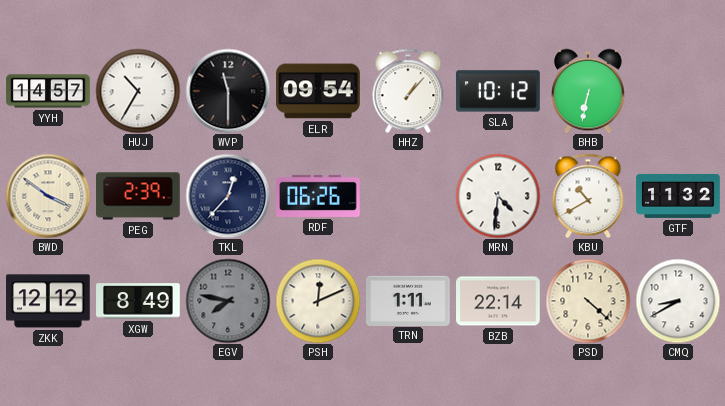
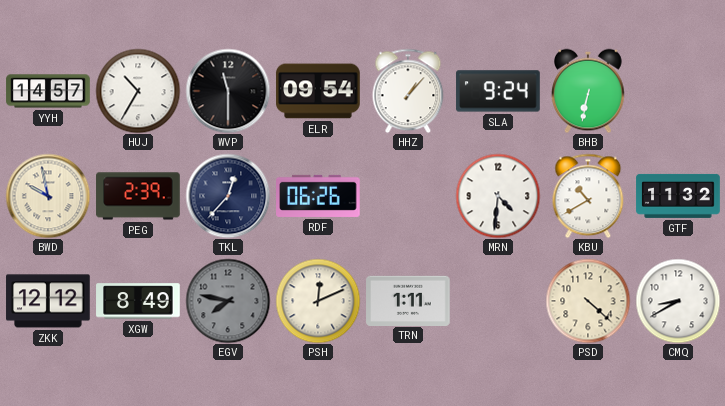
SLA: 10:12 -> 9:24 (498, 91)
BWD: 3:51 -> 9:58 (48, 196)
BZB: 22:14 -> none (498, 301)
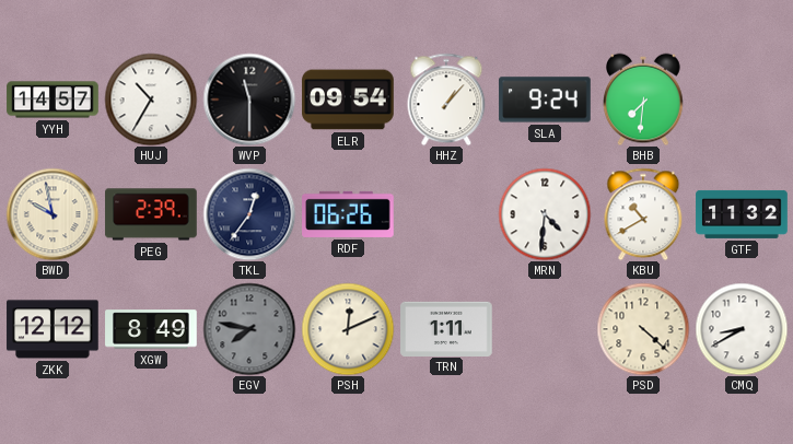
BHB: 6:32 -> 7:31 (644, 100)
TKL: 12:37 -> 12:36 (249, 214)
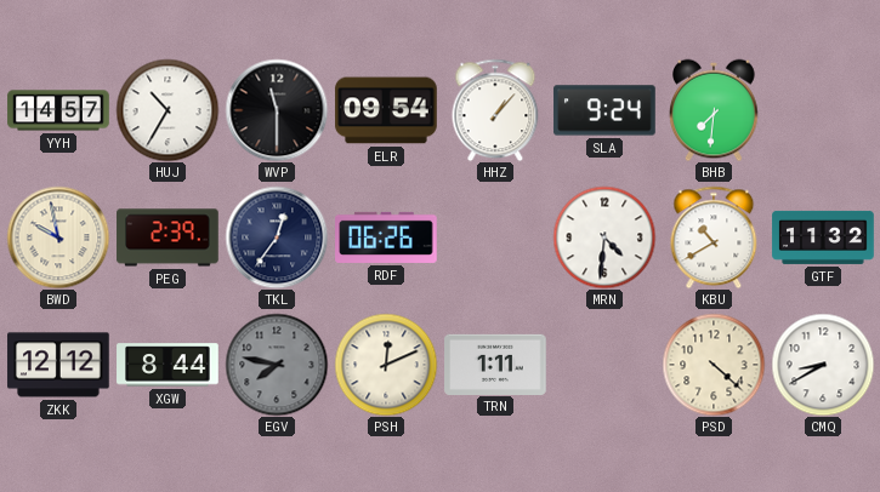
XGW: 8:49 -> 8:44 (168, 365)
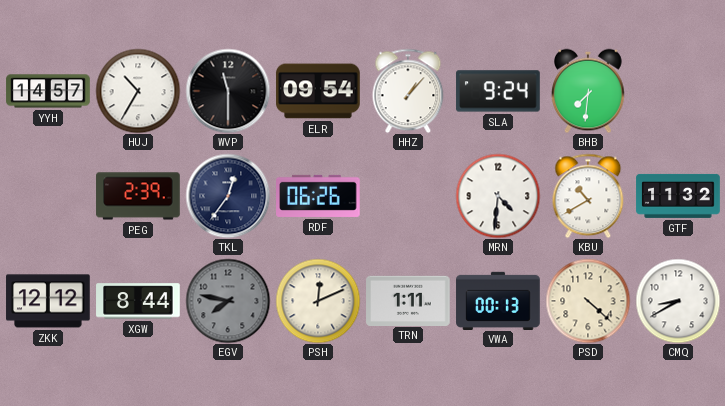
BWD: 9:58 -> none (58, 238)
VWA: none -> 00:13 (498, 300)
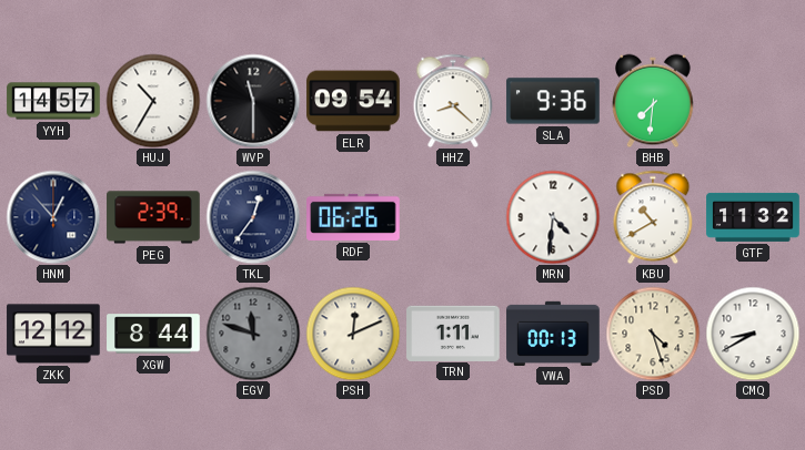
HHZ: 1:07 -> 8:22 (453, 101)
SLA: 9:24 -> 9:36 (553, 101)
HNM: none -> 12:53 (53, 217)
EGV: 7:47 -> 11:48 (253, 334)
PSD: 4:22 -> 4:27 (653, 334)
